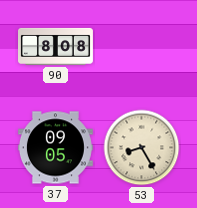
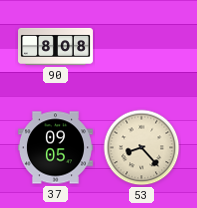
53: 8:25 -> 8:23 (142, 148)
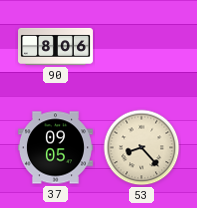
90: 8:08 -> 8:06 (56, 46)
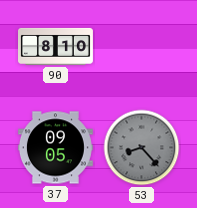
90: 8:06 -> 8:10 (56, 46)
53 dial: cream -> grey (142, 148)
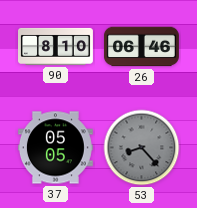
26: none -> 06:46 (141, 47)
37: 09:05 -> 05:05 (55, 148)
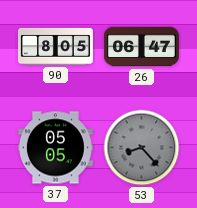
90: 8:10 -> 8:05 (56, 46)
26: 06:46 -> 06:47 (141, 47)
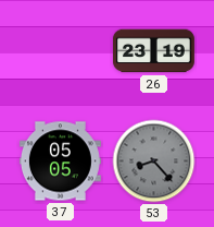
90: 8:05 -> none (56, 46)
26: 06:47 -> 23:19 (153, 51)
